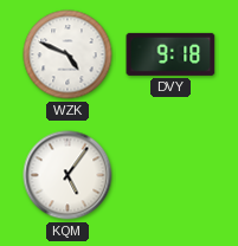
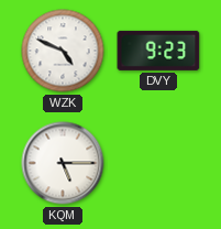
DVY: 9:18 -> 9:23 (158, 51)
KQM: 5:06 -> 5:15 (63, 163)
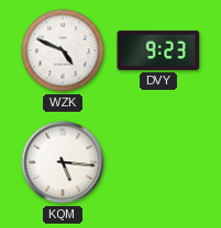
KQM: 5:15 -> 5:16 (63, 162)
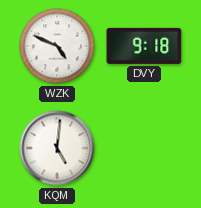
DVY: 9:23 -> 9:18 (144, 46)
KQM: 5:16 -> 5:01 (57, 148)
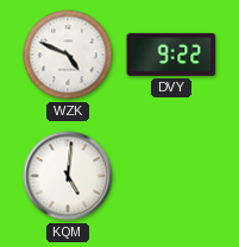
DVY: 9:18 -> 9:22 (171, 55)
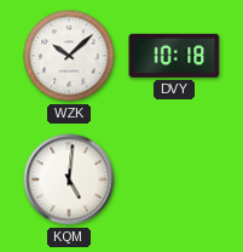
WZK: 4:49 -> 10:08 (69, 56)
DVY: 9:22 -> 10:18 (174, 56)
